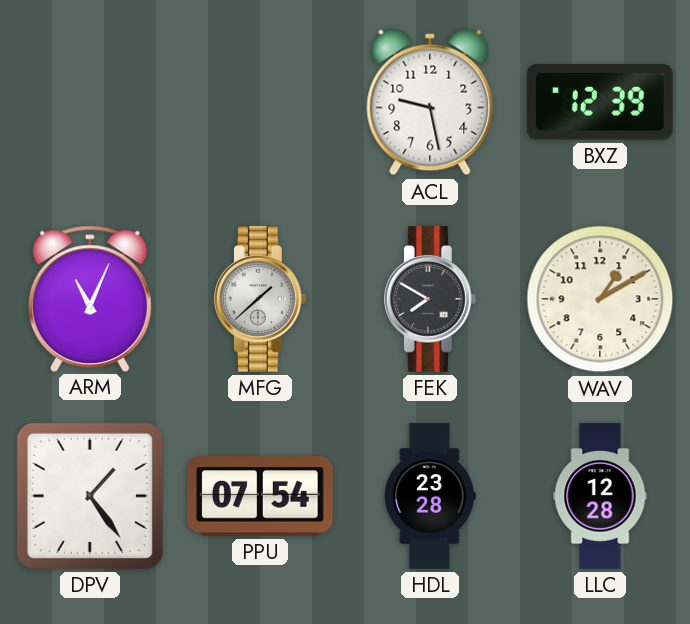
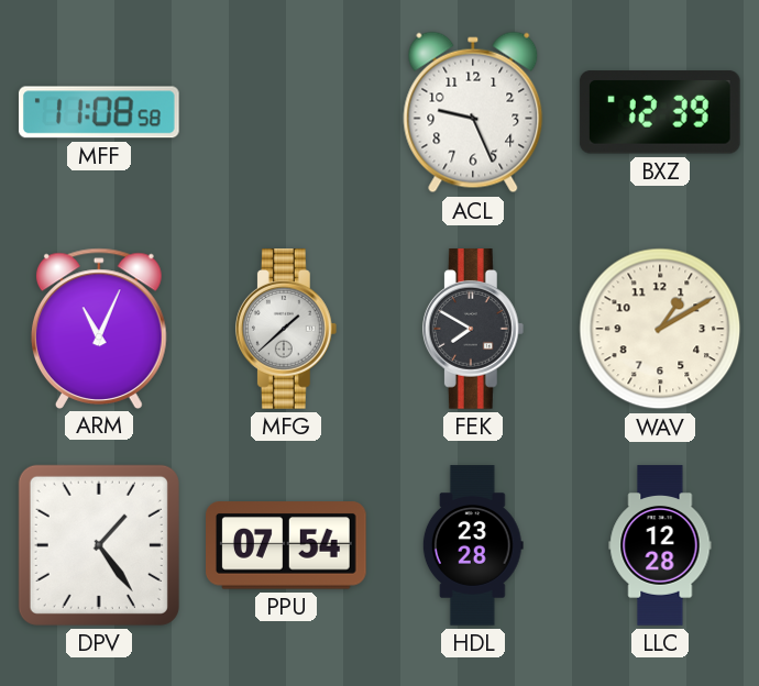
MFF: none -> 11:08 (99, 112)
ACL: 9:28 -> 9:26 (473, 112)
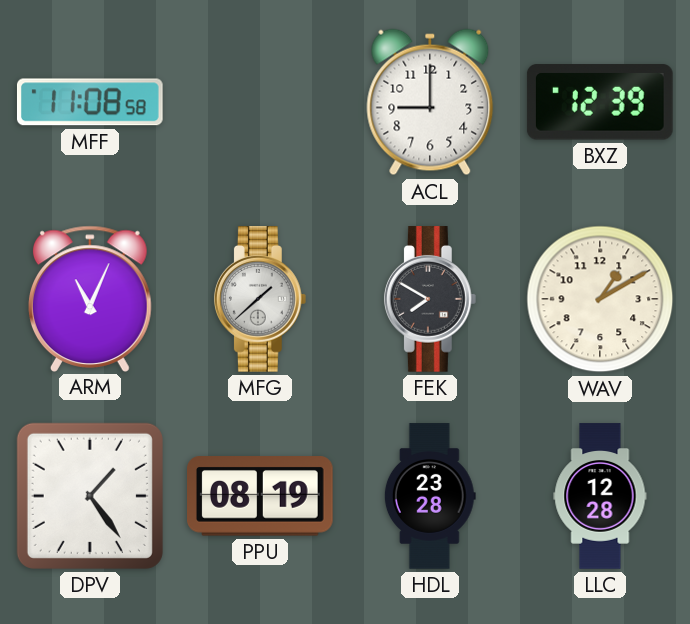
ACL: 9:26 -> 9:00 (430, 102)
PPU: 07:54 -> 08:19 (261, 496)
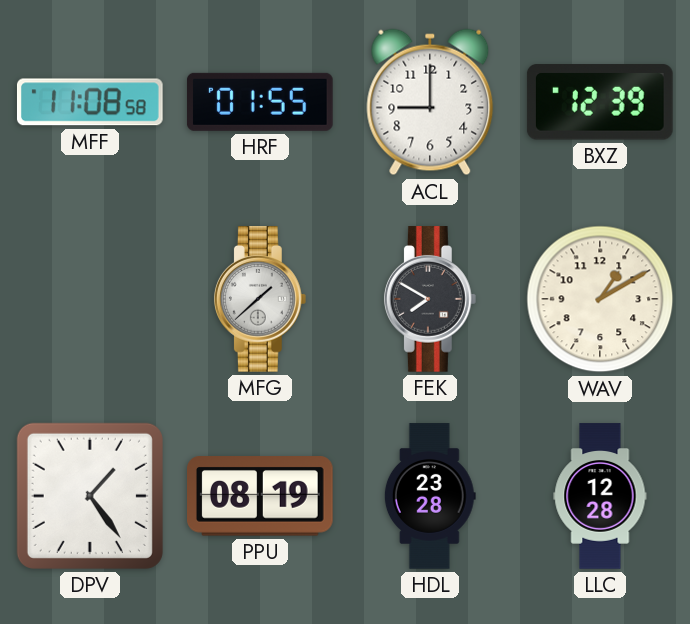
HRF: none -> 01:55 (260, 102)
ARM: 11:04 -> none (90, 298)
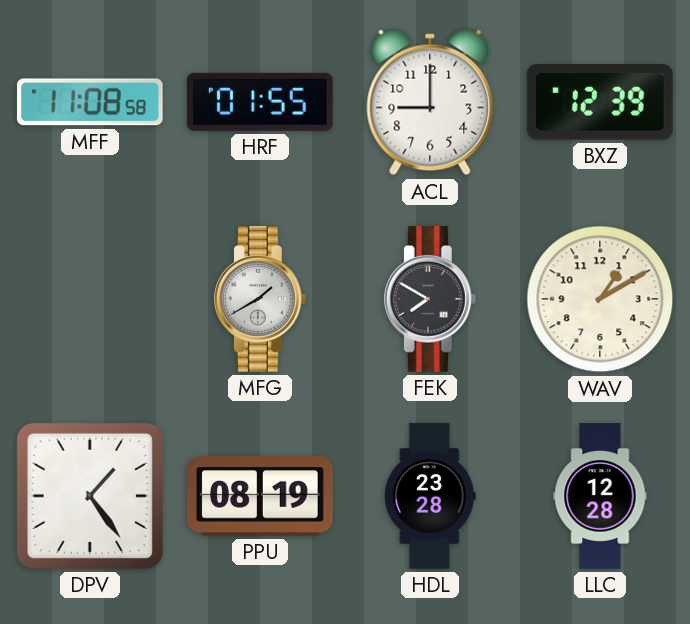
MFG: 1:38 -> 1:40 (260, 299)
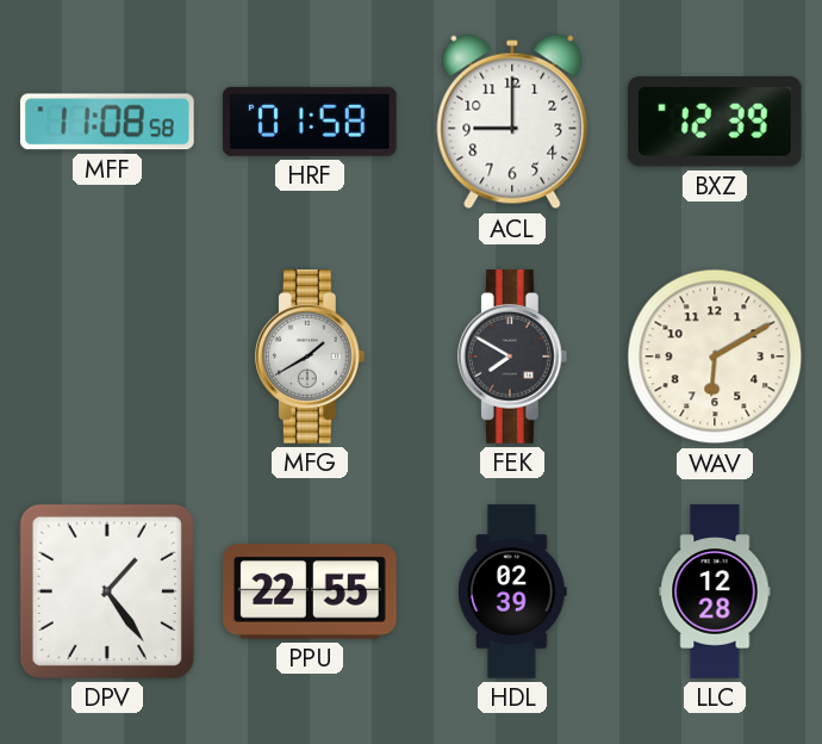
HRF: 01:55 -> 01:58 (310, 122)
WAV: 1:10 -> 6:10 (715, 356)
PPU: 08:19 -> 22:55 (311, 591)
HDL: 23:28 -> 02:39 (512, 591)
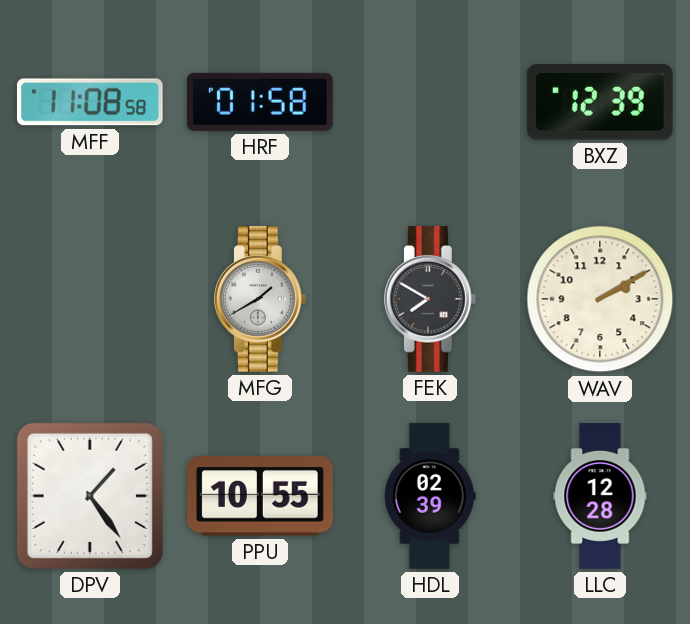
ACL: 9:00 -> none (512, 122)
WAV: 6:10 -> 2:10 (600, 299)
PPU: 22:55 -> 10:55 (261, 496)
